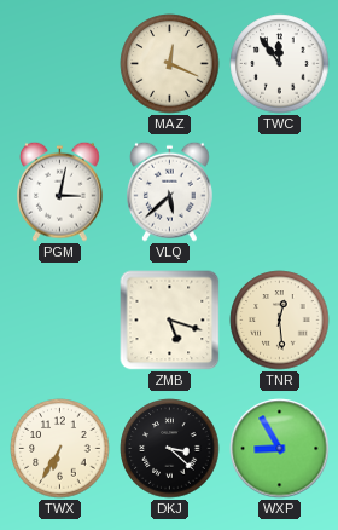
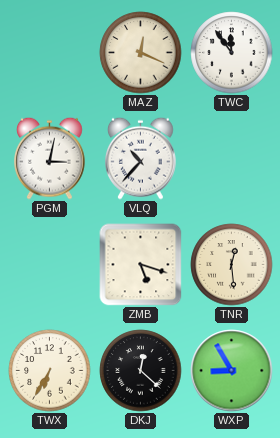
VLQ: 5:38 -> 10:37 (141, 158)
DKJ: 3:22 -> 12:22 (141, 371)
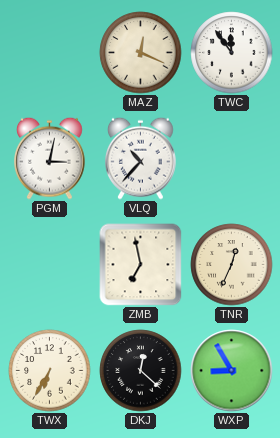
ZMB: 5:18 -> 6:58 (141, 265)
TNR: 12:29 -> 12:34 (232, 265)
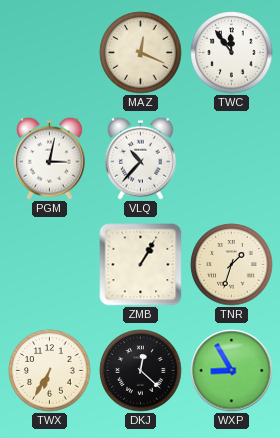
ZMB: 6:58 -> 1:05 (141, 265)
TNR: 12:34 -> 1:33 (232, 265)
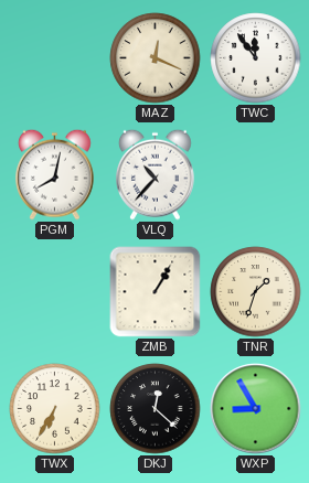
PGM: 3:02 -> 8:02 (55, 174)
